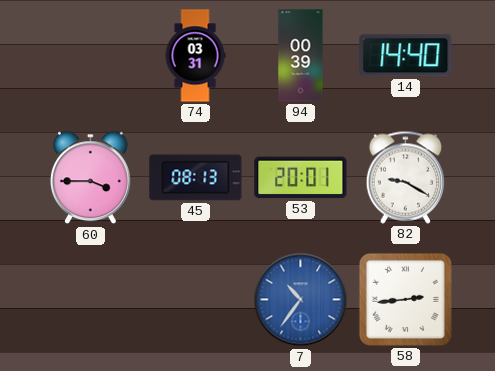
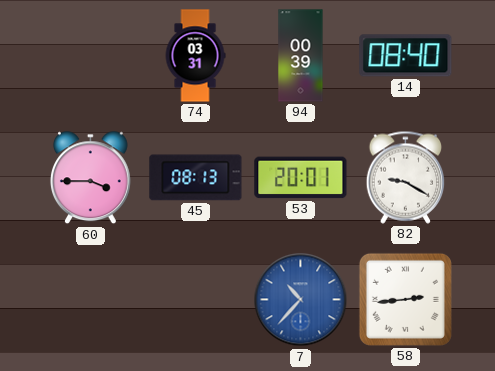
14: 14:40 -> 08:40 (406, 56)
7: 10:36 -> 10:37 (301, 300)
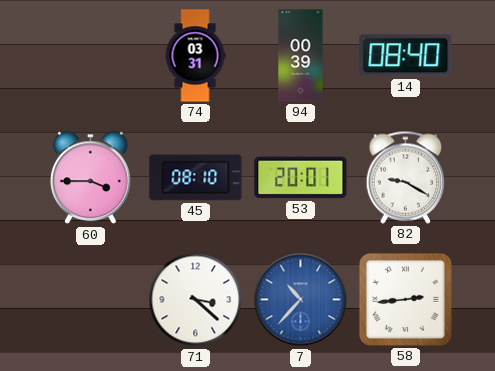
45: 08:13 -> 08:10 (196, 178)
71: none -> 3:22 (196, 300)
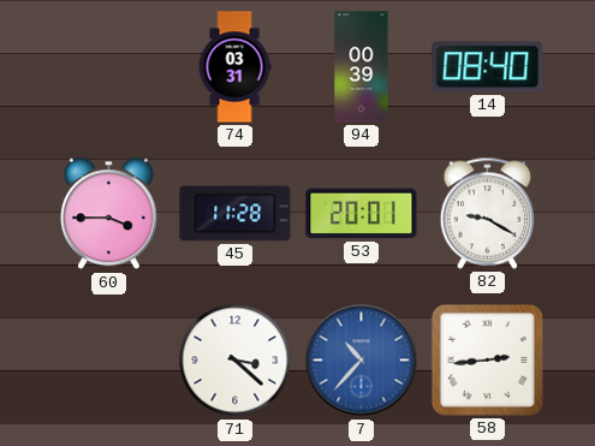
45: 08:10 -> 11:28 (236, 214)
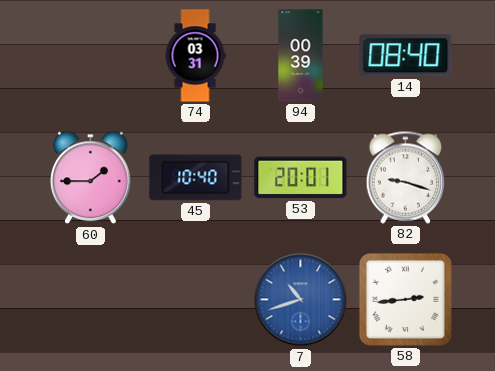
60: 3:45 -> 1:45 (90, 178)
45: 11:28 -> 10:40 (196, 178)
82: 9:20 -> 9:18 (406, 177)
71: 3:22 -> none (236, 361)
7: 10:37 -> 10:42 (301, 300)
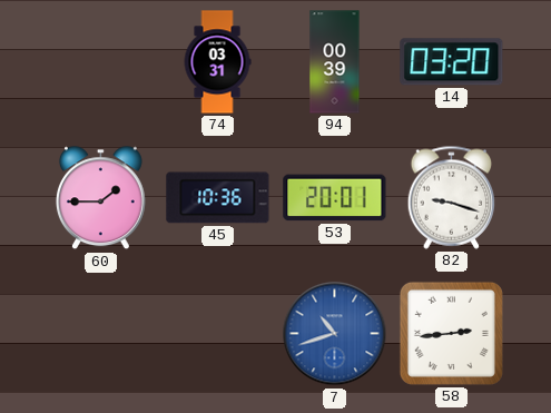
14: 08:40 -> 03:20 (452, 62)
45: 10:40 -> 10:36 (218, 198)
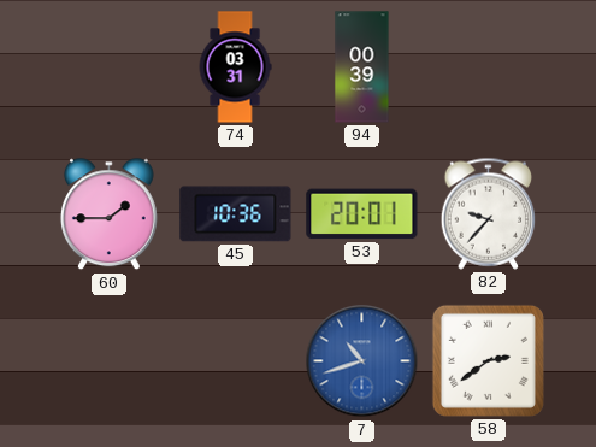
14: 03:20 -> none (452, 62)
82: 9:18 -> 9:37 (489, 213)
58: 2:44 -> 2:39 (488, 360)
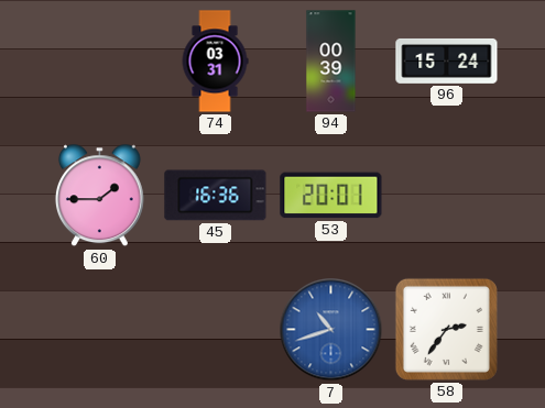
96: none -> 15:24 (447, 60)
45: 10:36 -> 16:36 (216, 196)
82: 9:37 -> none (489, 213)
58: 2:39 -> 2:36 (446, 329)
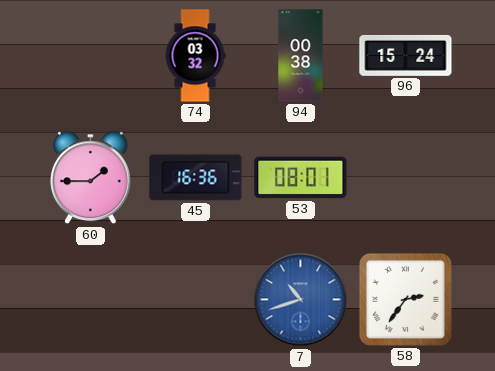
74: 03:31 -> 03:32 (195, 56)
94: 00:39 -> 00:38 (301, 56)
53: 20:01 -> 08:01 (301, 178)
